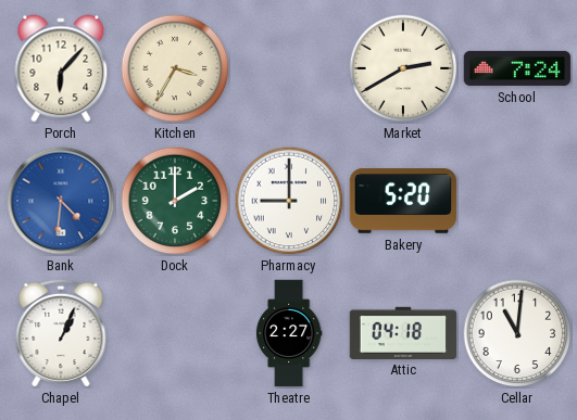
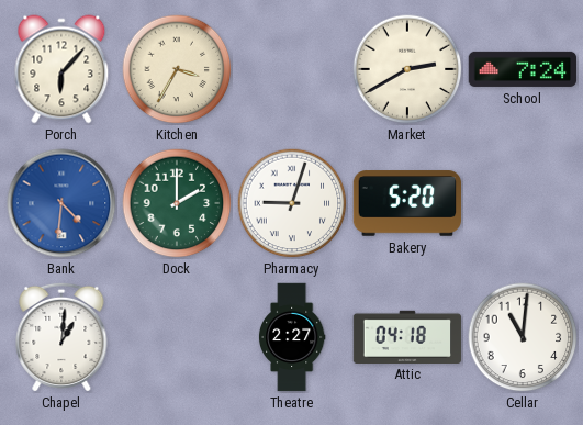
Pharmacy: 9:00 -> 9:03 (292, 203)
Chapel: 1:04 -> 1:01 (61, 336)
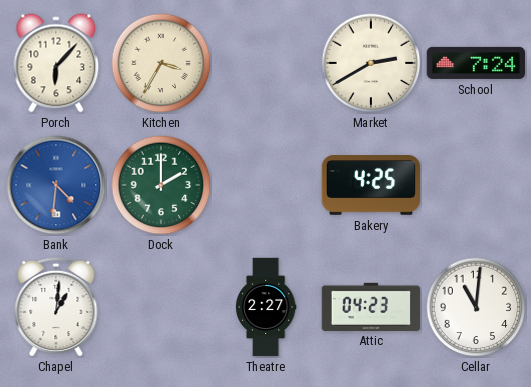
Pharmacy: 9:03 -> none (292, 203)
Bakery: 5:20 -> 4:25 (371, 185)
Attic: 04:18 -> 04:23 (371, 306)
